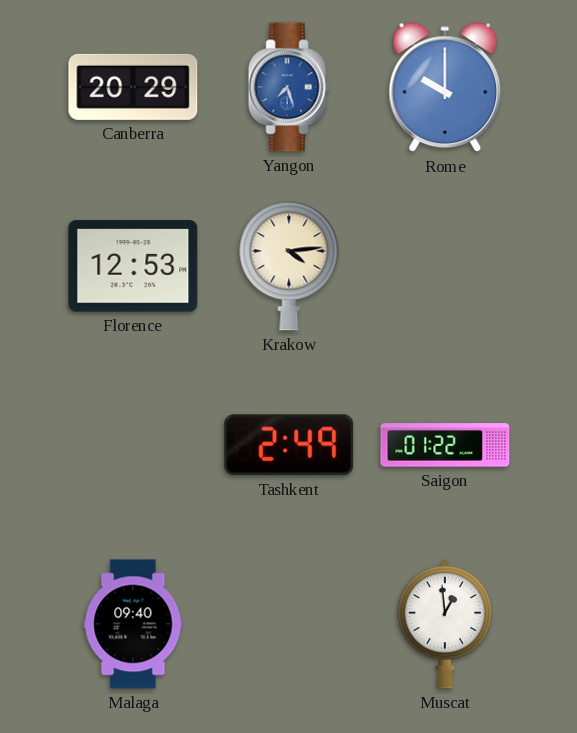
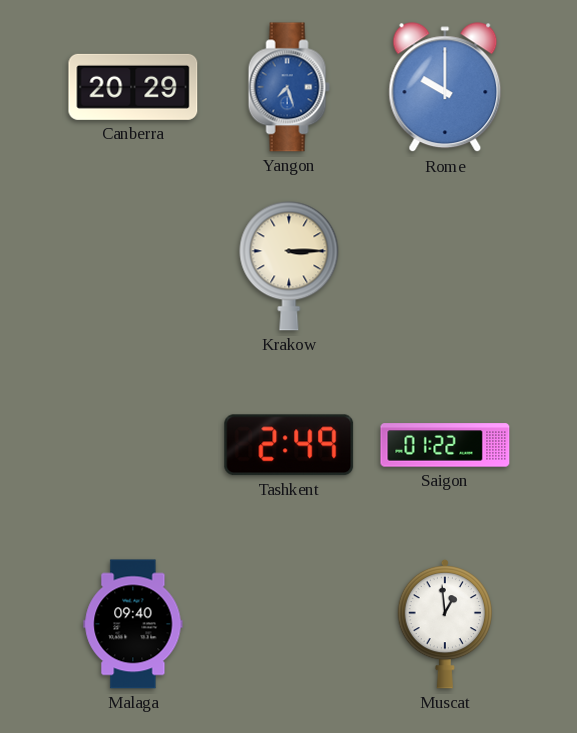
Florence: 12:53 -> none (133, 266)
Krakow: 4:14 -> 3:15 (289, 266)
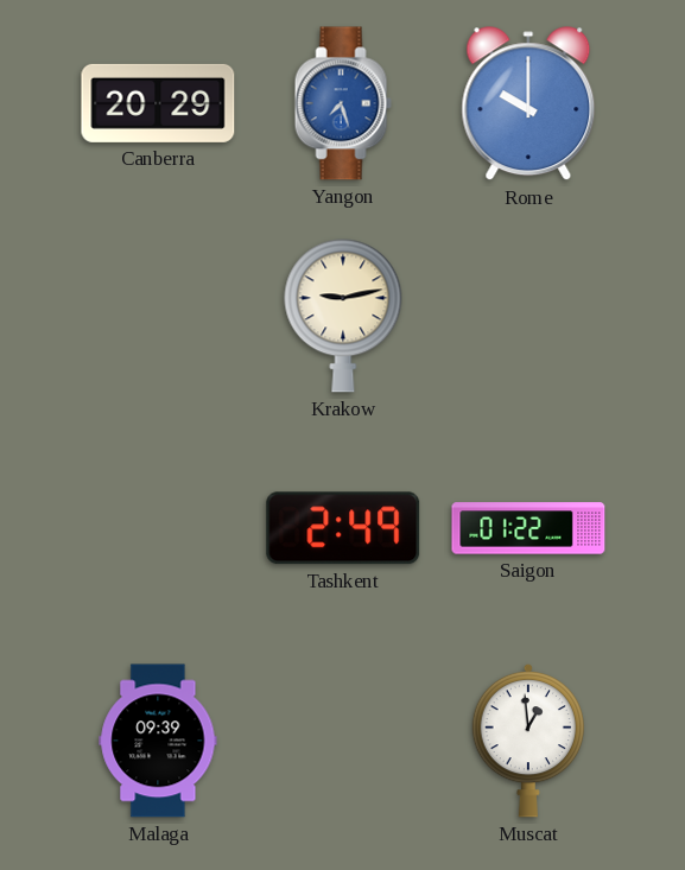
Krakow: 3:15 -> 9:13 (343, 316)
Malaga: 09:40 -> 09:39 (158, 741)
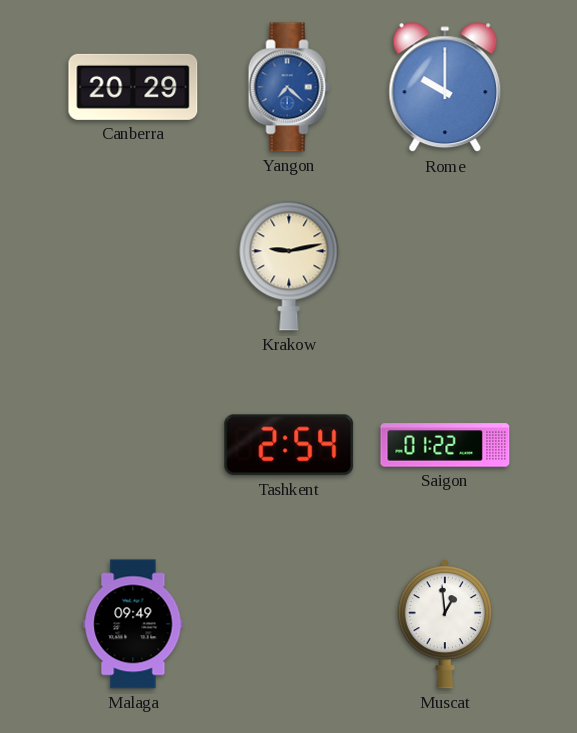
Yangon: 7:27 -> 7:22 (289, 87)
Tashkent: 2:49 -> 2:54 (289, 445)
Malaga: 09:39 -> 09:49 (133, 624)
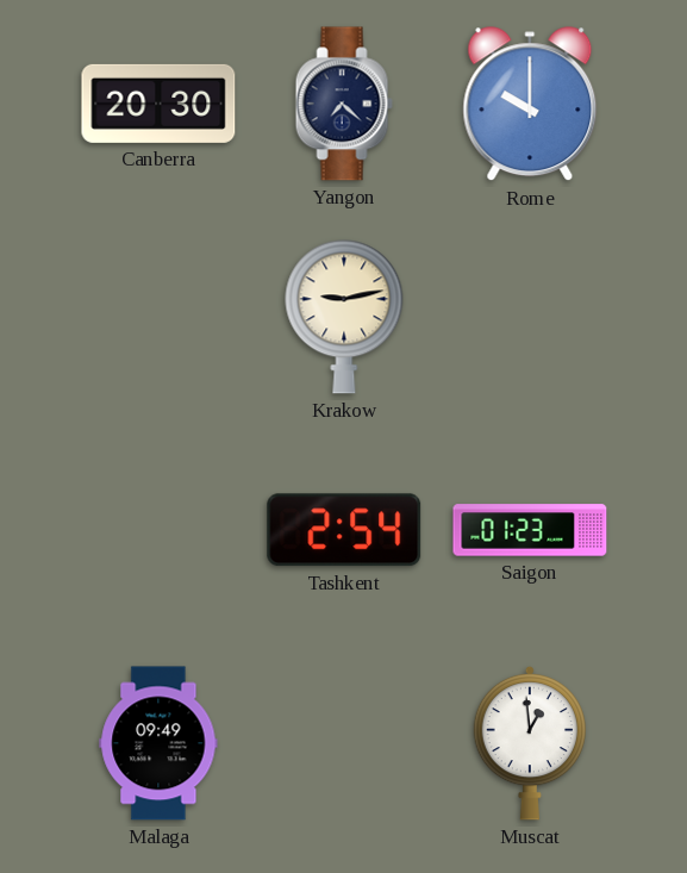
Canberra: 20:29 -> 20:30 (158, 104)
Yangon dial: blue -> navy (344, 104)
Saigon: 01:22 -> 01:23 (530, 530)
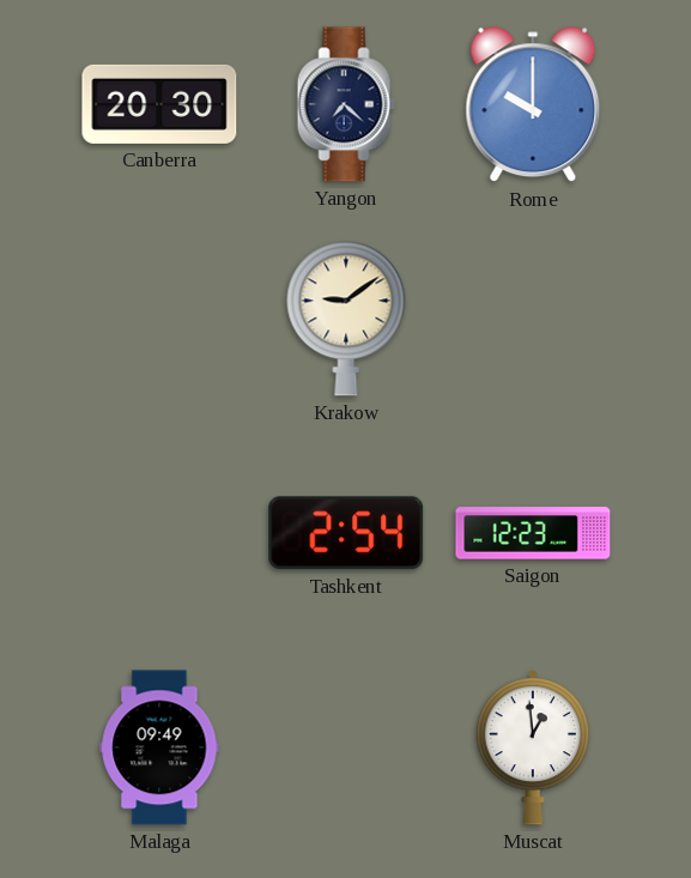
Krakow: 9:13 -> 9:09 (346, 319)
Saigon: 01:23 -> 12:23 (533, 533)
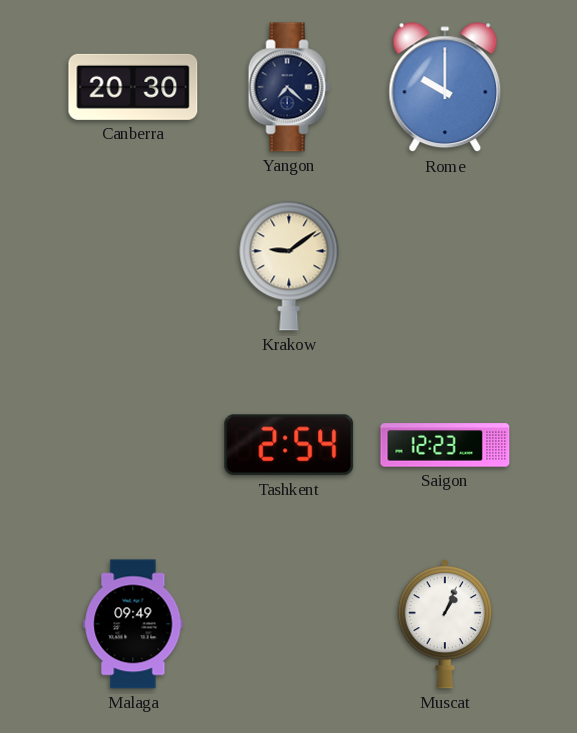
Muscat: 12:59 -> 1:04 (444, 624)
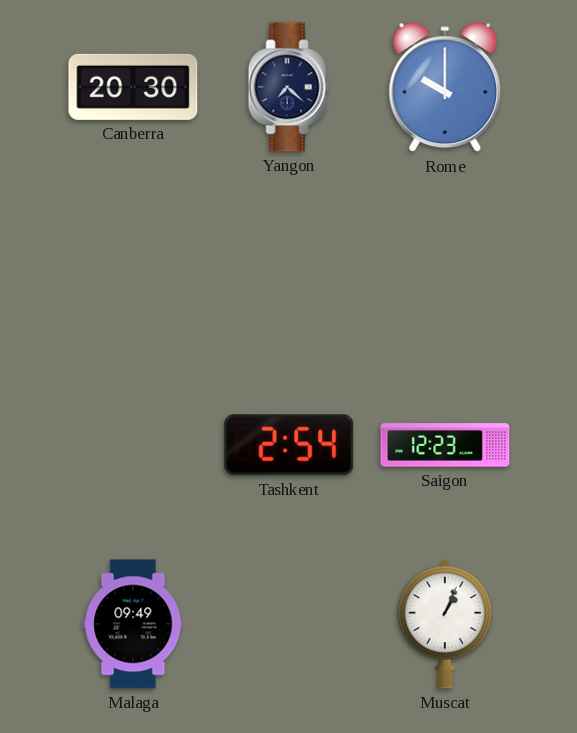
Krakow: 9:09 -> none (289, 266)
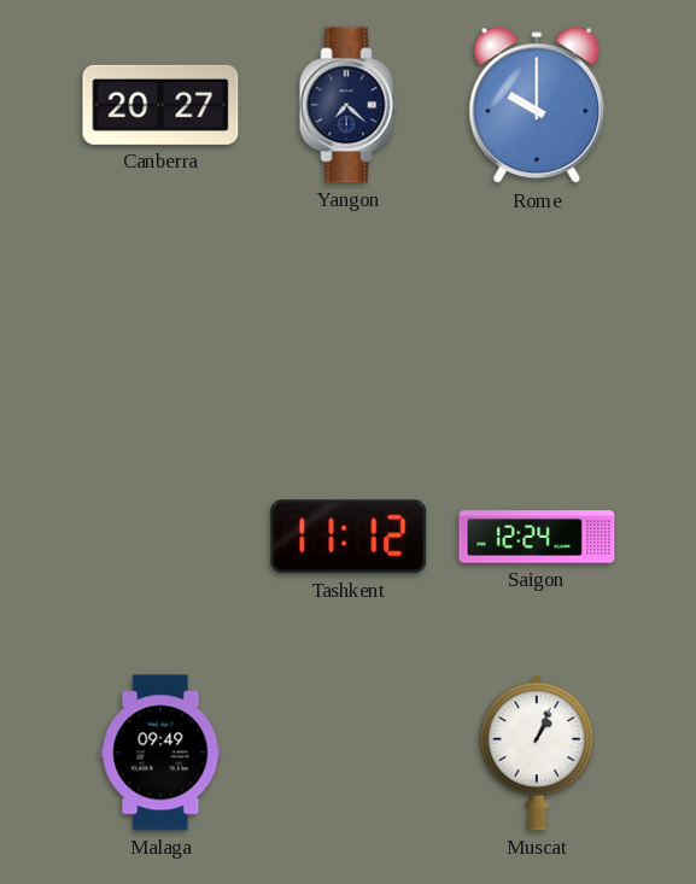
Canberra: 20:30 -> 20:27 (160, 105)
Tashkent: 2:54 -> 11:12 (349, 537)
Saigon: 12:23 -> 12:24 (537, 537)
